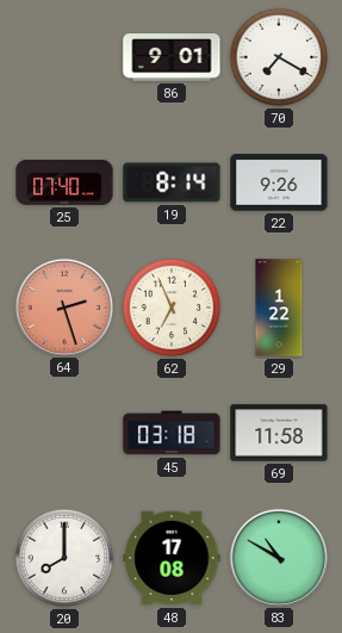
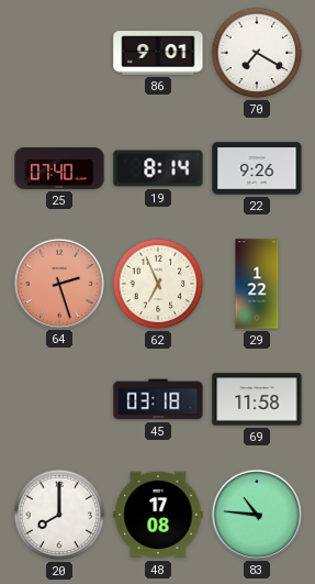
83: 10:50 -> 10:46 (256, 514)
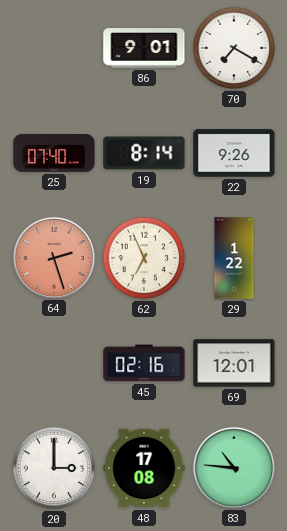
45: 03:18 -> 02:16 (144, 363)
69: 11:58 -> 12:01 (234, 363)
20: 8:00 -> 3:00 (54, 468)
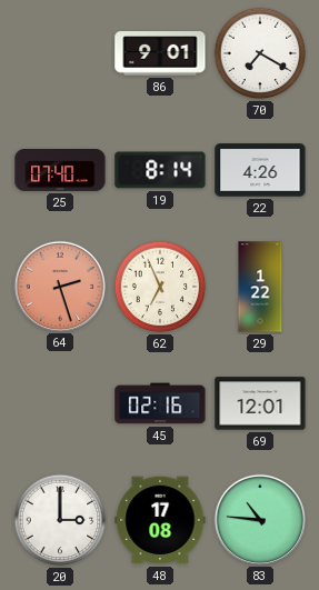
22: 9:26 -> 4:26 (260, 170)
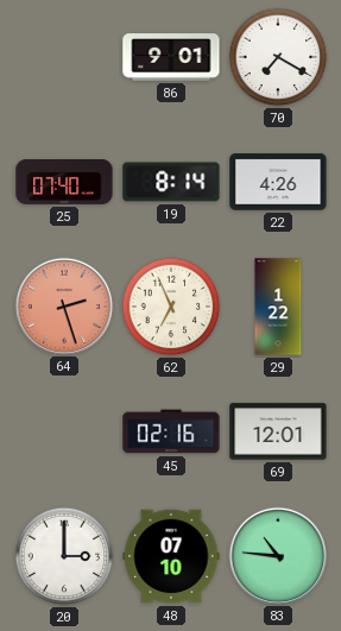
48: 17:08 -> 07:10 (171, 556)
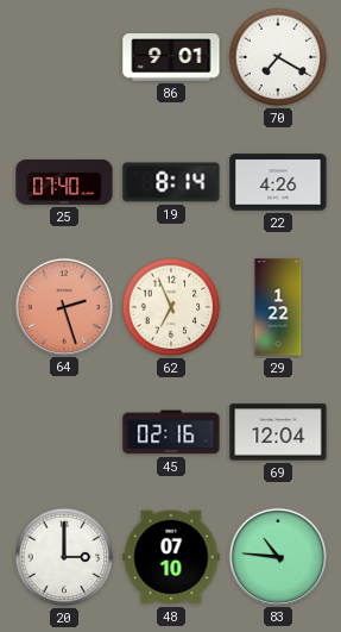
69: 12:01 -> 12:04 (278, 432)
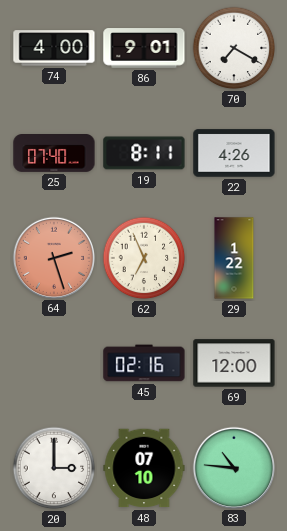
74: none -> 4:00 (54, 48)
19: 8:14 -> 8:11 (144, 153)
69: 12:04 -> 12:00 (234, 363)
